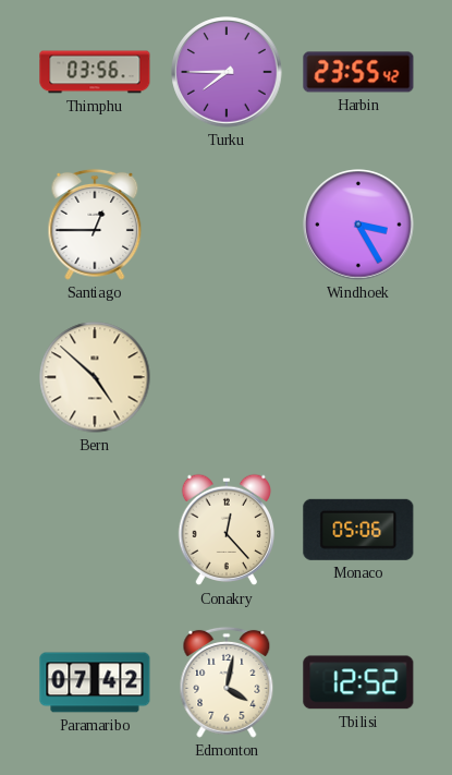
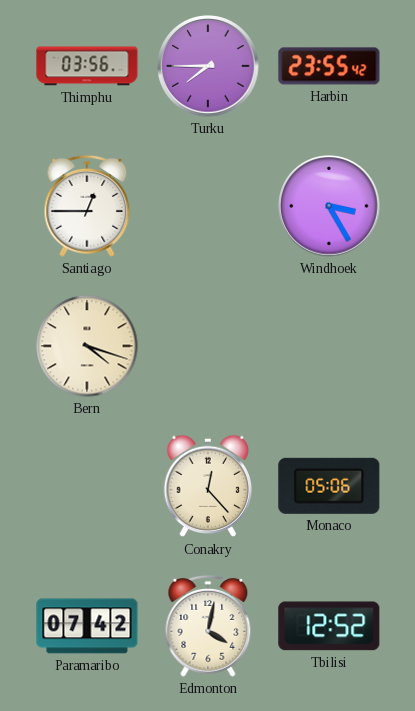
Bern: 4:52 -> 4:18 (87, 346)
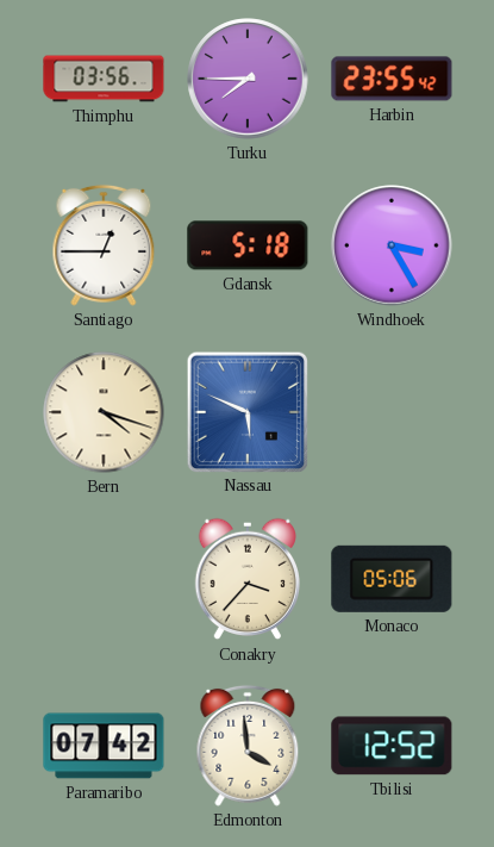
Gdansk: none -> 5:18 (248, 245)
Nassau: none -> 5:49 (246, 411)
Conakry: 12:23 -> 3:37 (246, 579)
Edmonton: 4:02 -> 3:59 (248, 746)
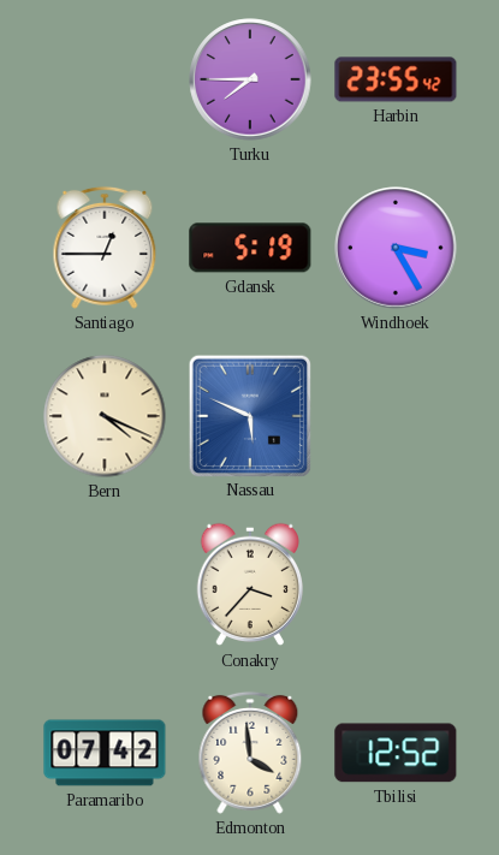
Thimphu: 03:56 -> none (104, 79)
Gdansk: 5:18 -> 5:19 (250, 248)
Bern: 4:18 -> 4:19 (105, 416)
Monaco: 05:06 -> none (392, 579)
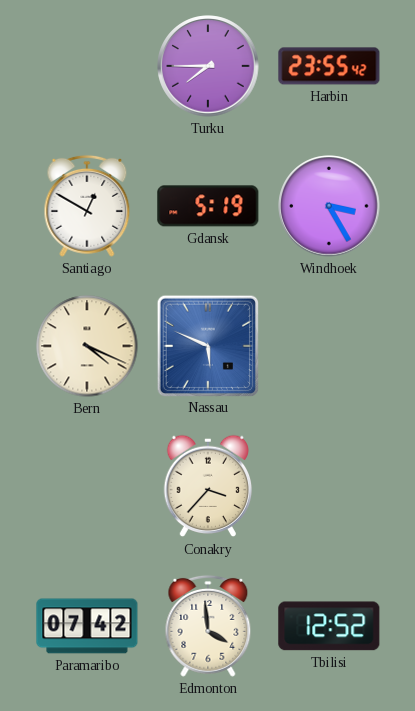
Santiago: 12:45 -> 12:50 (87, 206)
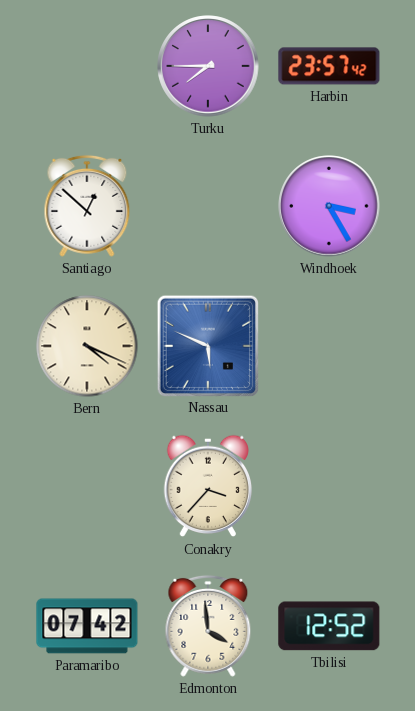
Harbin: 23:55 -> 23:57 (329, 66)
Santiago: 12:50 -> 12:52 (87, 206)
Gdansk: 5:19 -> none (208, 206)
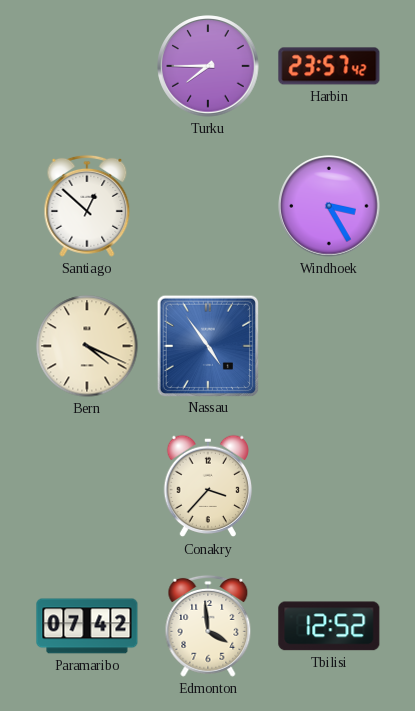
Nassau: 5:49 -> 4:54 (207, 345)
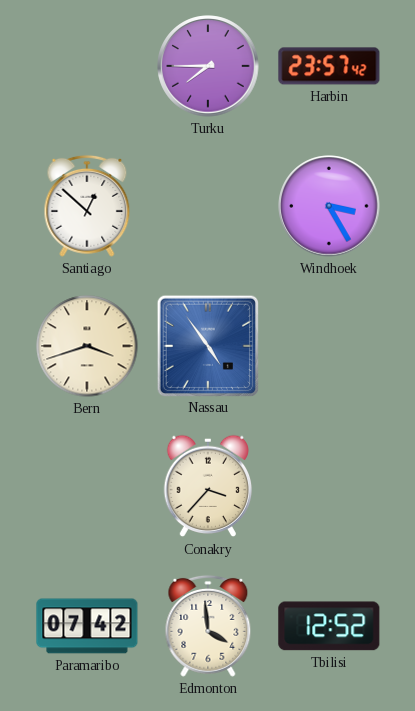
Bern: 4:19 -> 3:42 (87, 346)
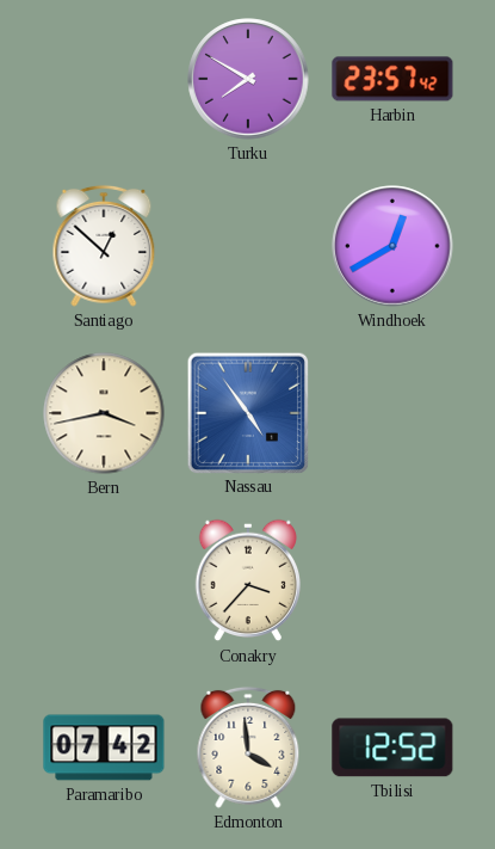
Turku: 7:45 -> 7:50 (248, 79)
Windhoek: 3:25 -> 12:40 (392, 246)
Bern: 3:42 -> 3:43 (104, 413)
